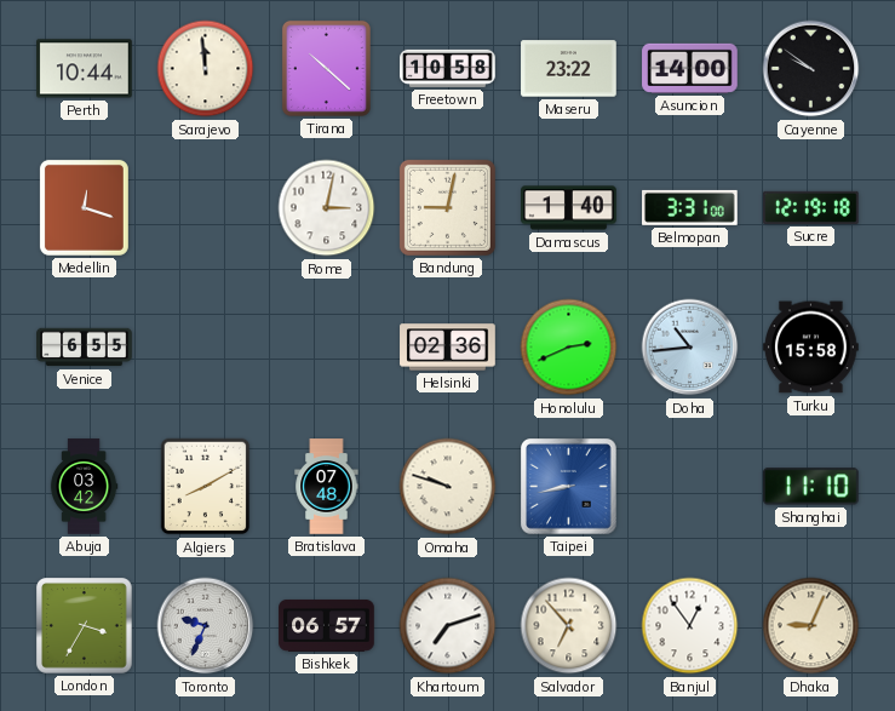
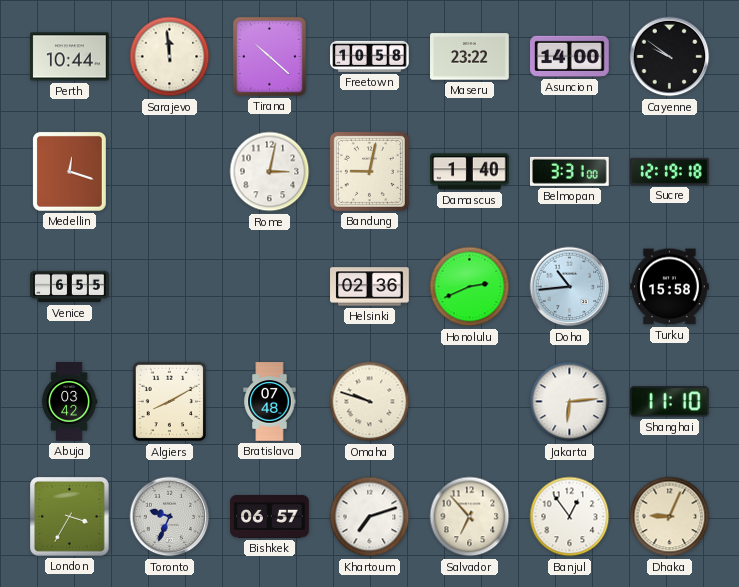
Taipei: 8:43 -> none (569, 487)
Jakarta: none -> 6:14 (570, 402)
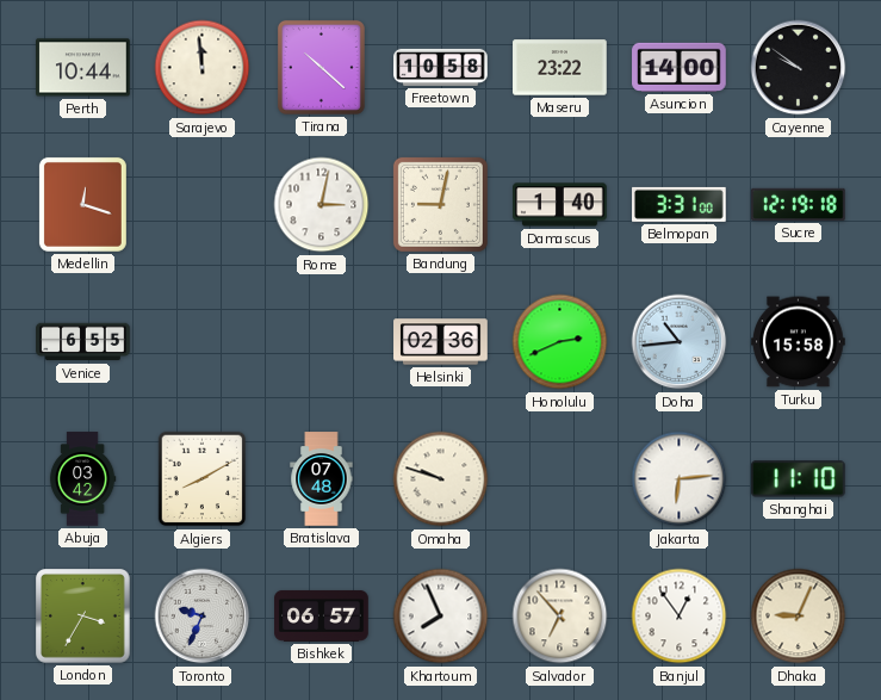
Khartoum: 7:12 -> 7:56 (441, 617)
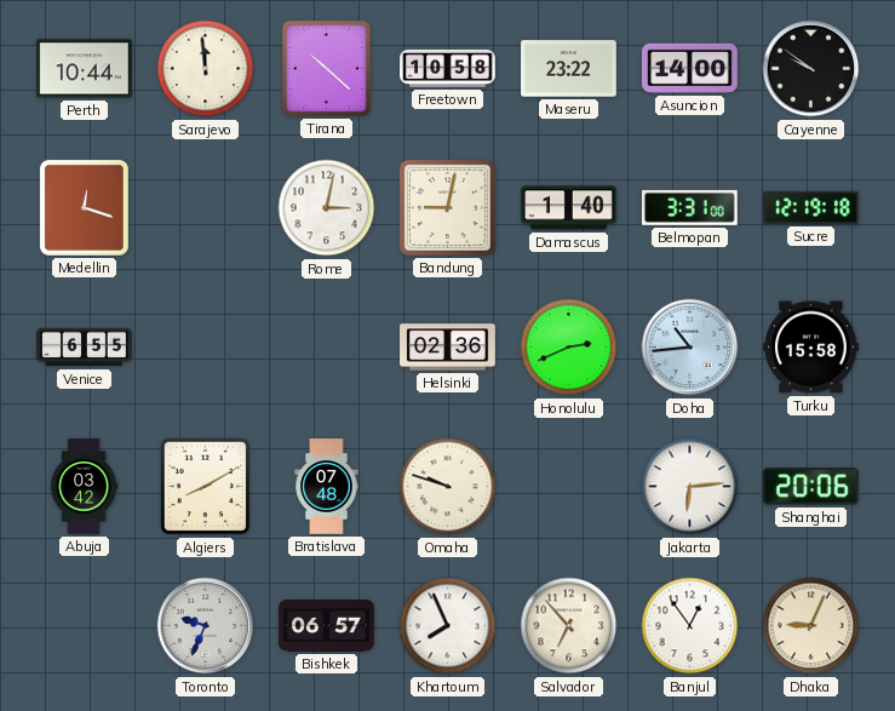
Shanghai: 11:10 -> 20:06 (810, 487)
London: 3:35 -> none (83, 617)
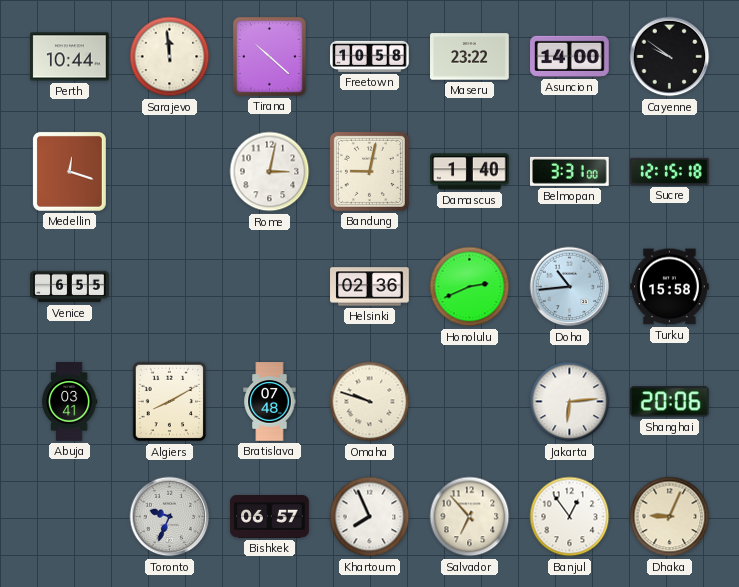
Sucre: 12:19 -> 12:15 (670, 171)
Abuja: 03:42 -> 03:41 (69, 402)
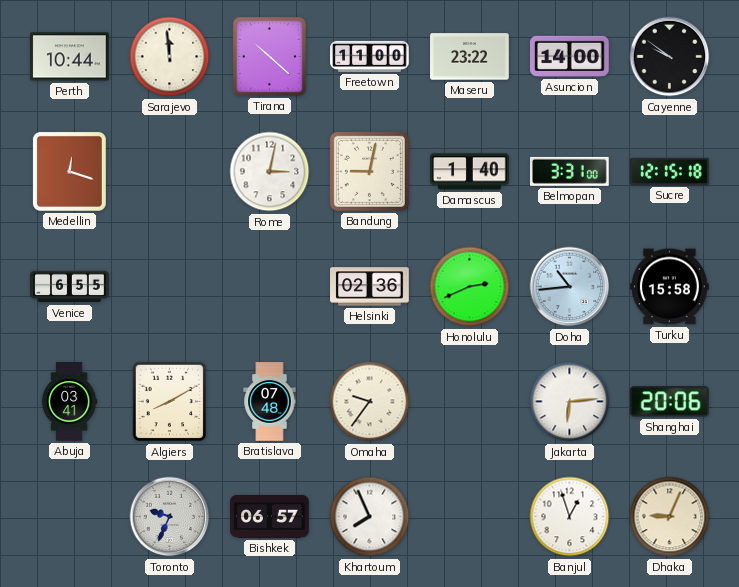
Freetown: 10:58 -> 11:00 (370, 56)
Omaha: 9:48 -> 9:36 (370, 402)
Salvador: 6:53 -> none (470, 517)
Banjul: 12:54 -> 12:57 (570, 517)
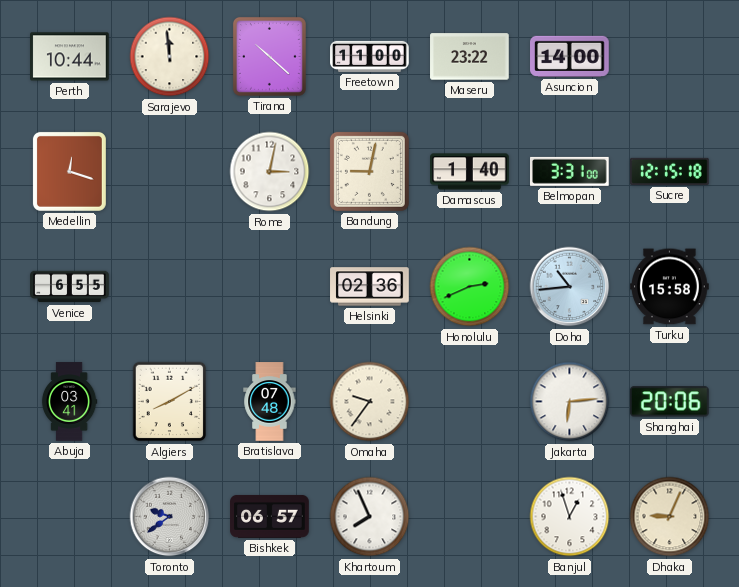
Cayenne: 9:51 -> none (670, 57)
Toronto: 9:34 -> 9:39 (170, 517)
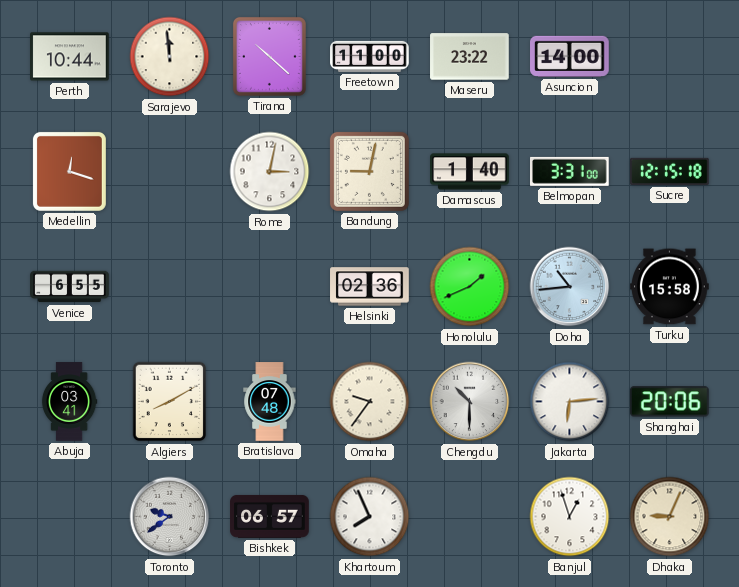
Honolulu: 2:41 -> 1:41 (470, 287)
Chengdu: none -> 10:30 (470, 402)
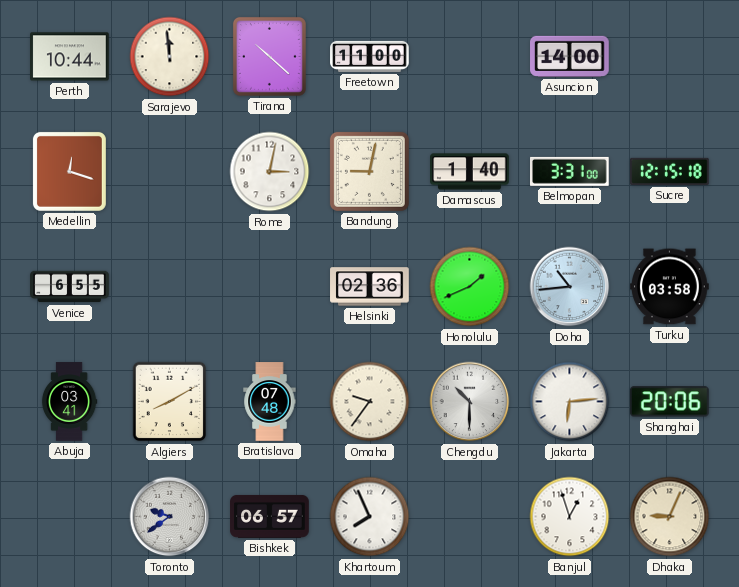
Maseru: 23:22 -> none (470, 57)
Turku: 15:58 -> 03:58 (670, 287)
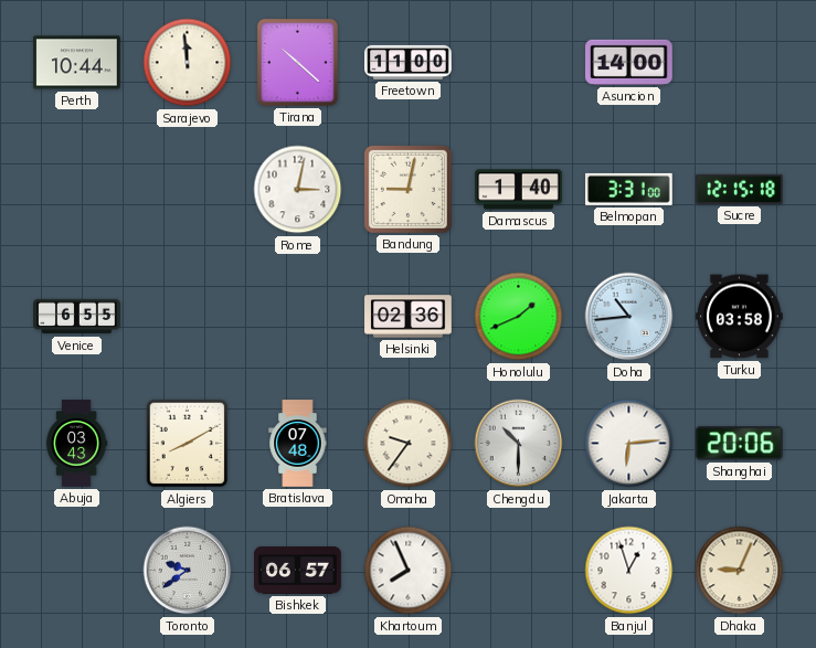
Medellin: 12:18 -> none (69, 171)
Abuja: 03:41 -> 03:43 (76, 444)
